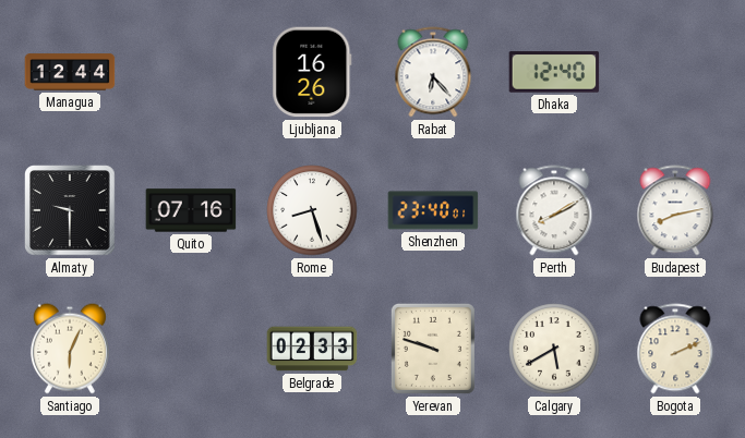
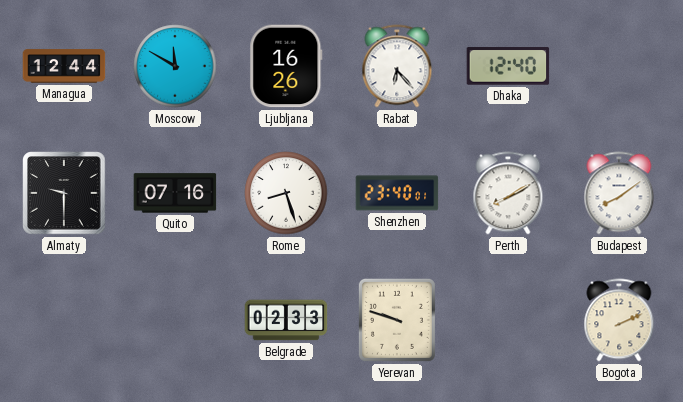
Moscow: none -> 11:50 (175, 66)
Budapest: 8:13 -> 8:09 (619, 193)
Santiago: 6:04 -> none (70, 349)
Calgary: 5:40 -> none (554, 349)
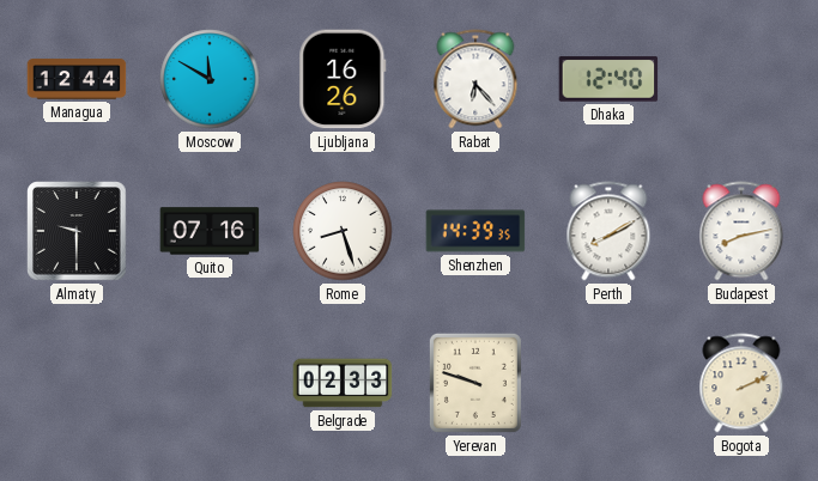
Shenzhen: 23:40 -> 14:39 (475, 231)
Budapest: 8:09 -> 8:13 (741, 231)
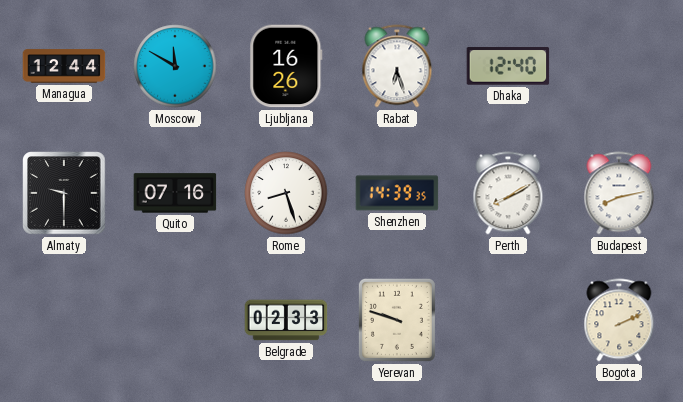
Rabat: 6:23 -> 6:27 (397, 66)
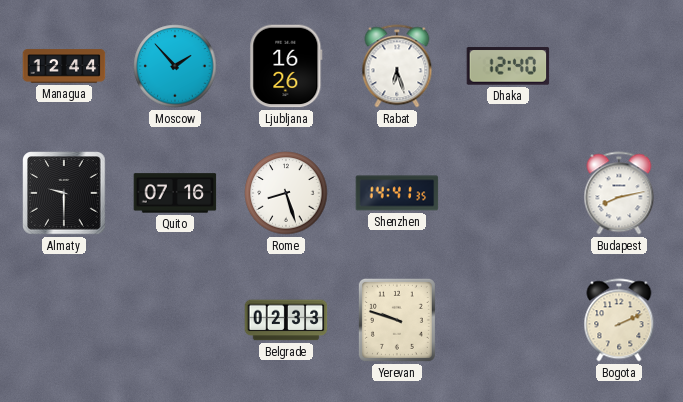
Moscow: 11:50 -> 1:53 (175, 66)
Shenzhen: 14:39 -> 14:41 (397, 193)
Perth: 8:10 -> none (508, 193)
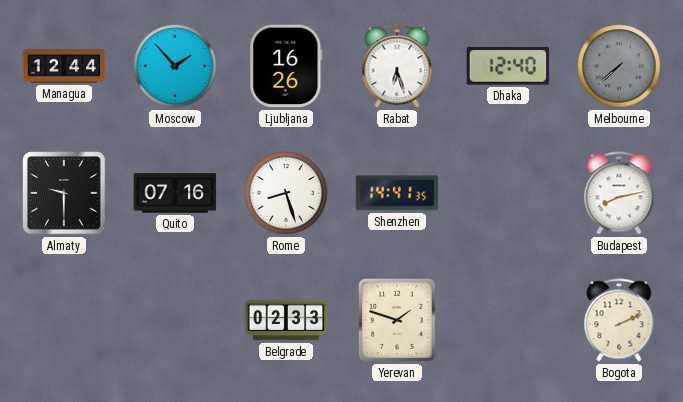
Melbourne: none -> 7:38 (619, 66)
Yerevan: 9:48 -> 1:48 (397, 320)
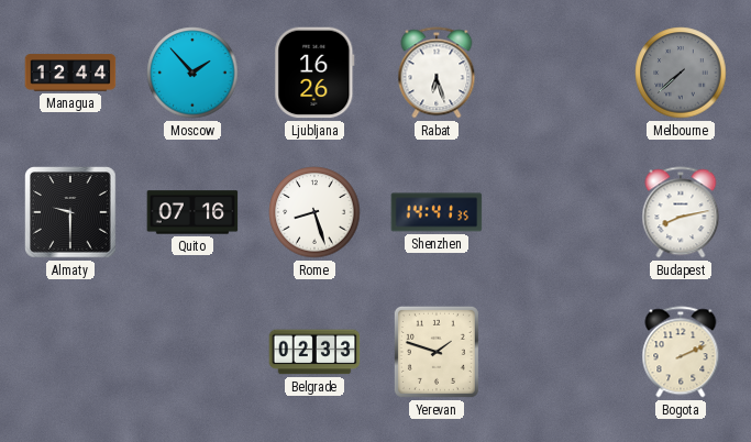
Dhaka: 12:40 -> none (508, 66)
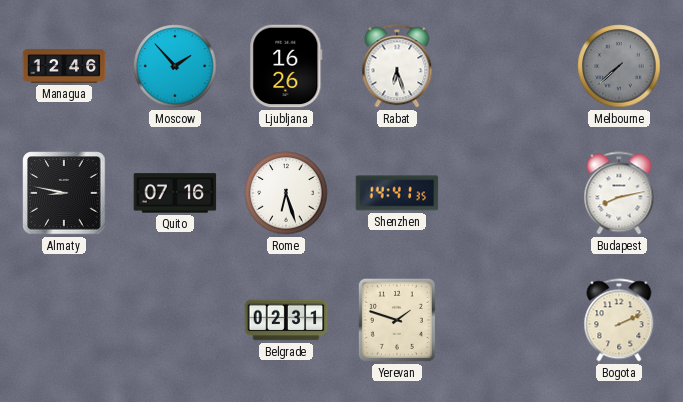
Managua: 12:44 -> 12:46 (64, 66)
Almaty: 9:30 -> 8:47 (64, 193)
Rome: 8:27 -> 6:27 (286, 193)
Belgrade: 02:33 -> 02:31 (286, 320)
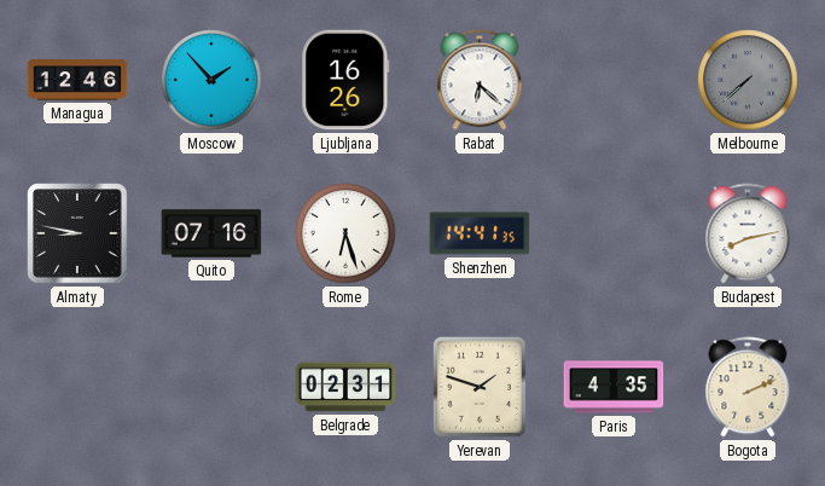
Rabat: 6:27 -> 6:22 (480, 80)
Paris: none -> 4:35 (614, 387)
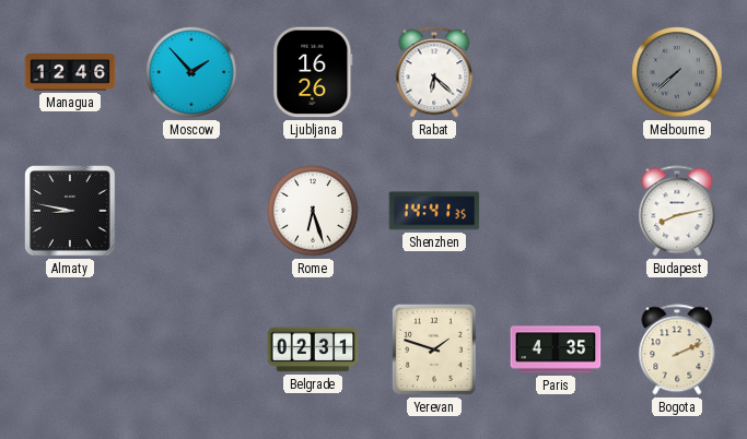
Quito: 07:16 -> none (211, 233)
